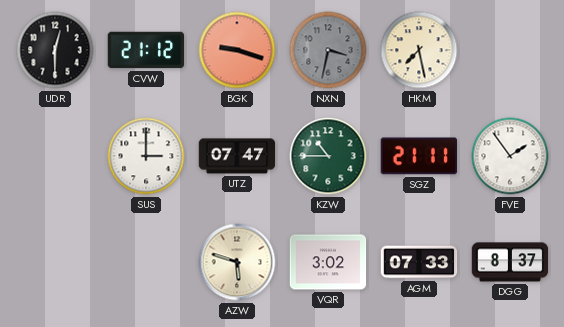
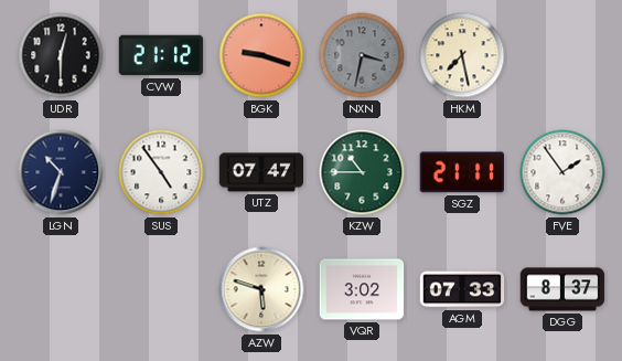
LGN: none -> 10:33 (61, 172)
SUS: 3:00 -> 4:54 (161, 172)
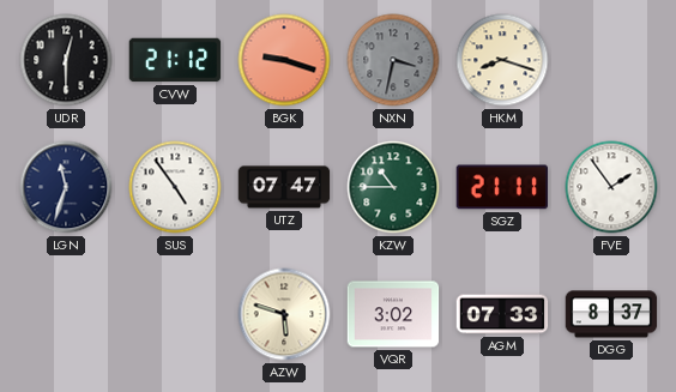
HKM: 7:28 -> 8:18 (502, 60)
LGN: 10:33 -> 11:33 (66, 187)
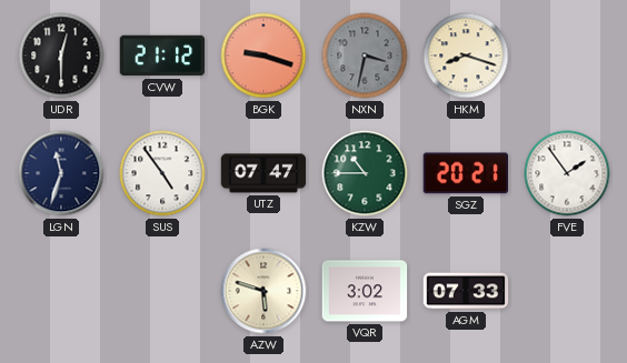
SGZ: 21:11 -> 20:21 (465, 173)
DGG: 8:37 -> none (611, 314)
